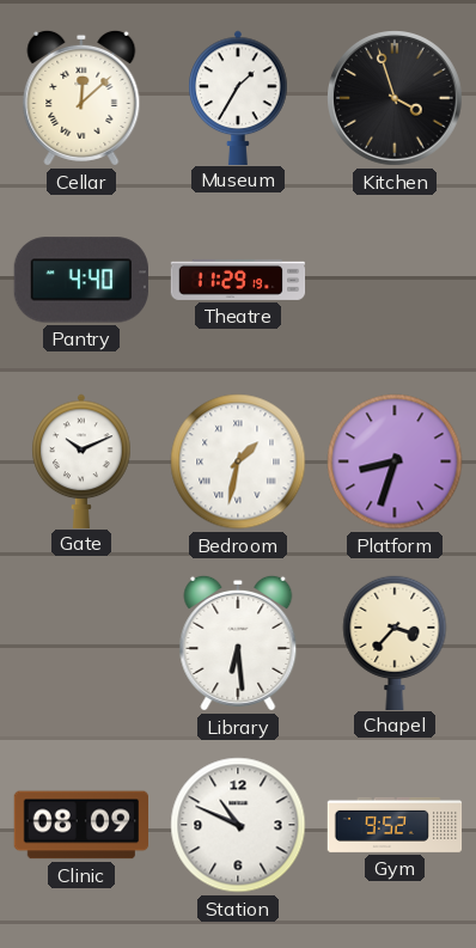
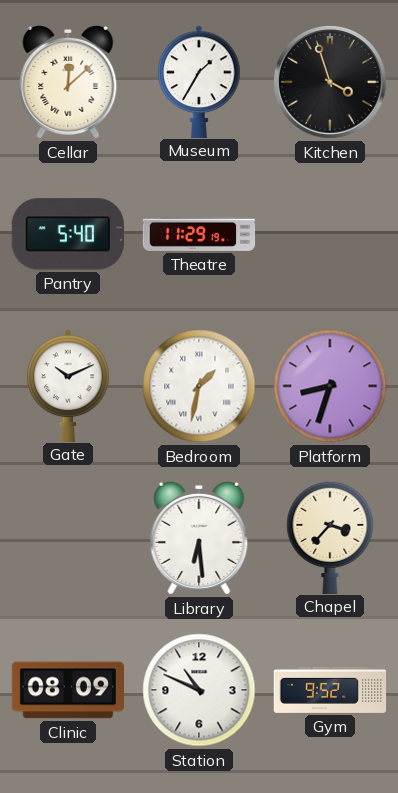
Pantry: 4:40 -> 5:40 (68, 234)
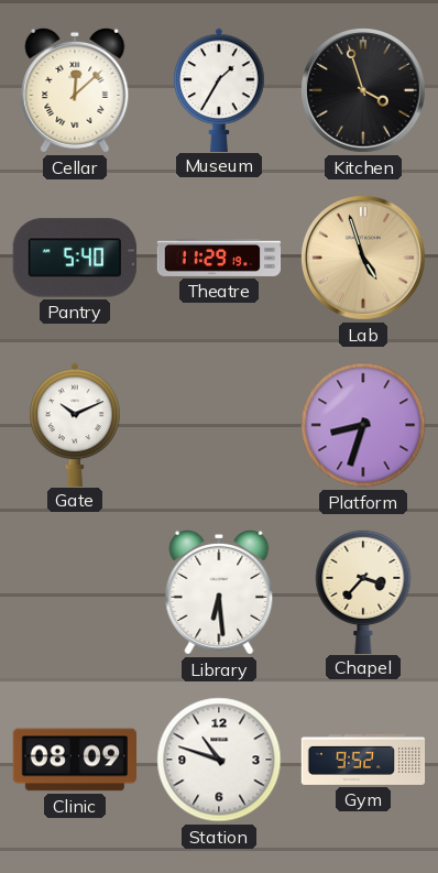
Lab: none -> 4:57 (364, 259)
Bedroom: 1:32 -> none (199, 386)
Station: 10:49 -> 10:48 (219, 760)
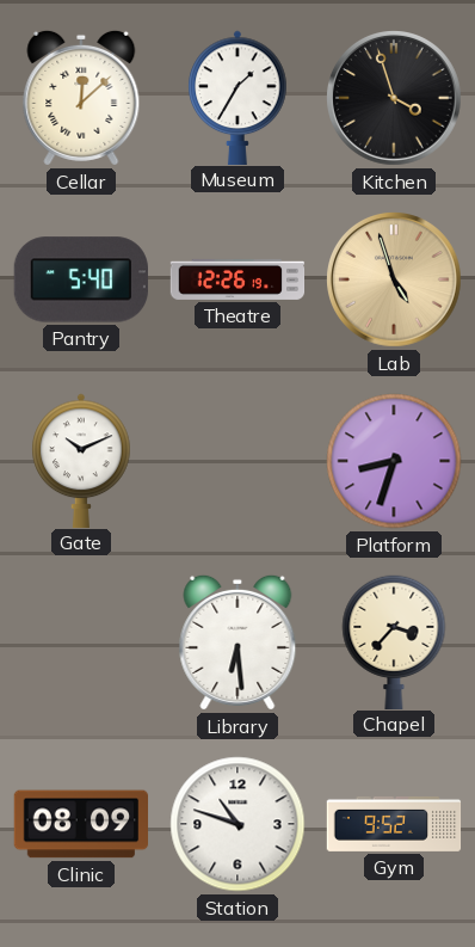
Theatre: 11:29 -> 12:26 (237, 279)
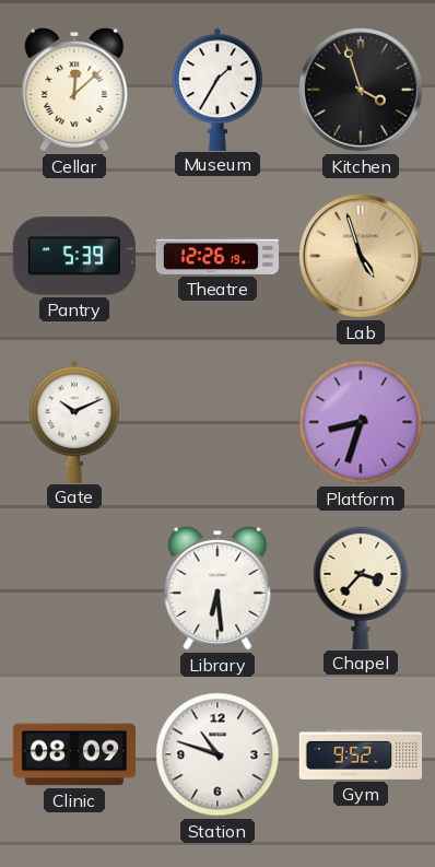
Pantry: 5:40 -> 5:39 (74, 256)
